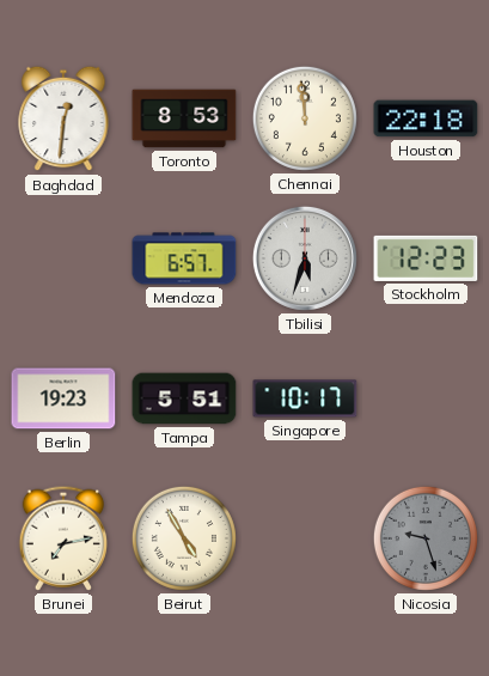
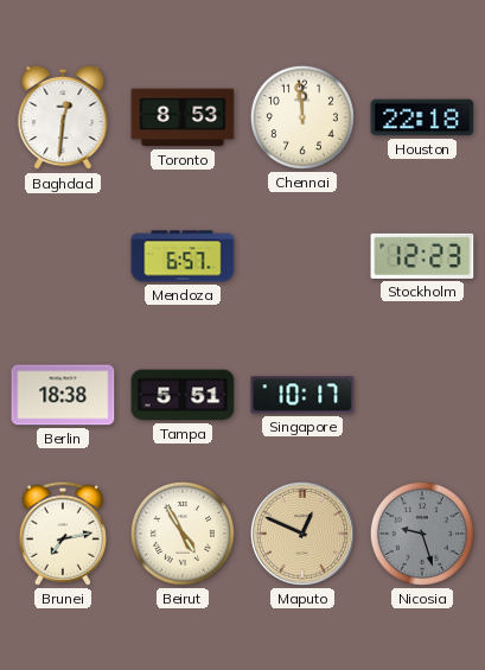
Tbilisi: 5:33 -> none (305, 258)
Berlin: 19:23 -> 18:38 (63, 395)
Maputo: none -> 12:49 (302, 534)
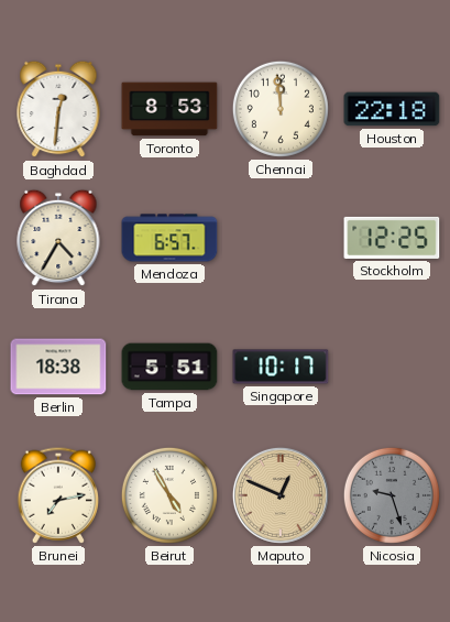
Tirana: none -> 4:35 (58, 238)
Stockholm: 12:23 -> 12:25 (392, 238)
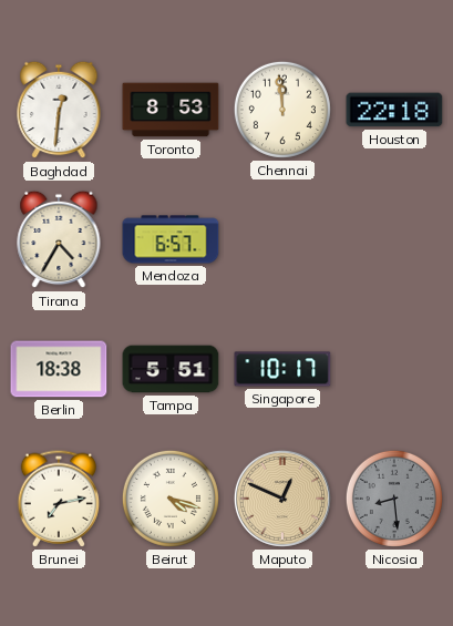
Stockholm: 12:25 -> none (392, 238)
Beirut: 4:55 -> 4:18 (171, 499)
Nicosia: 9:27 -> 8:29 (394, 499)
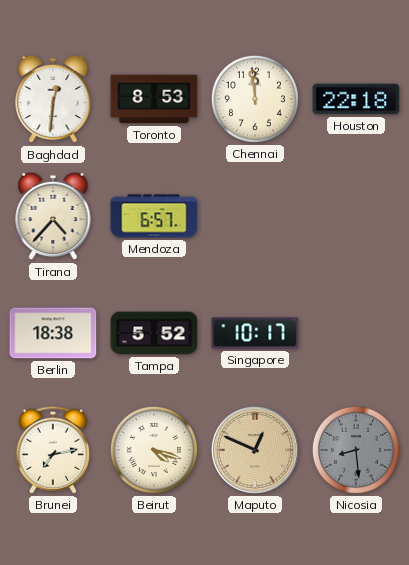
Tirana: 4:35 -> 4:37 (53, 216)
Tampa: 5:51 -> 5:52 (154, 333)
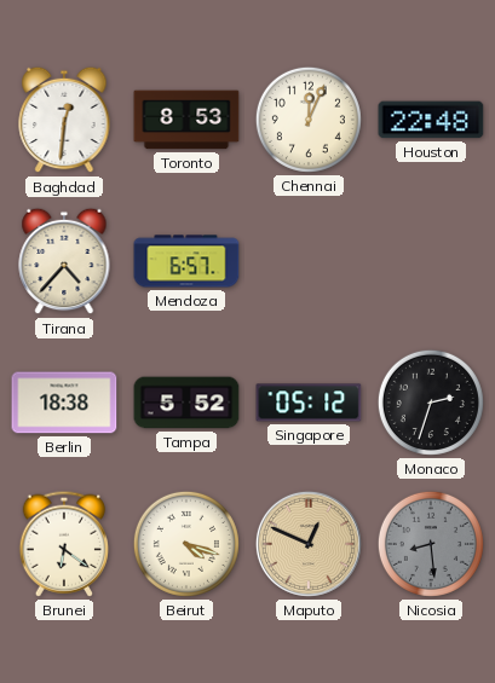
Chennai: 11:59 -> 12:04 (309, 120)
Houston: 22:18 -> 22:48 (431, 120)
Singapore: 10:17 -> 05:12 (309, 403)
Monaco: none -> 2:33 (431, 403)
Brunei: 7:13 -> 6:21 (64, 544)
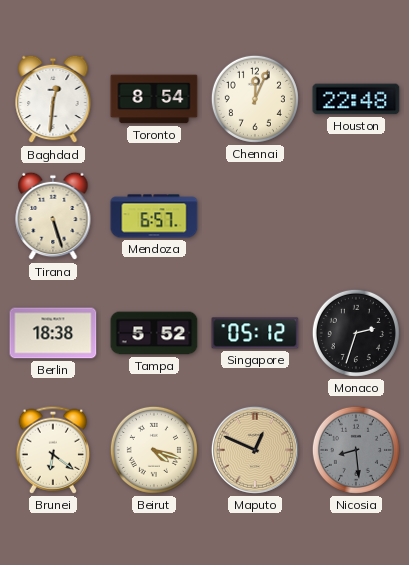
Toronto: 8:53 -> 8:54 (154, 99)
Tirana: 4:37 -> 5:27 (53, 216)
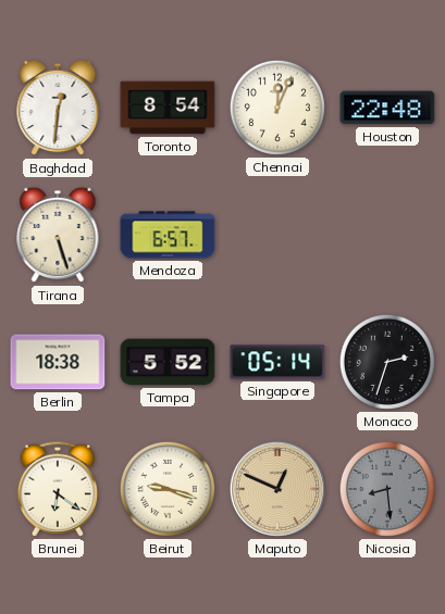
Singapore: 05:12 -> 05:14 (277, 362)
Beirut: 4:18 -> 9:18 (168, 489)
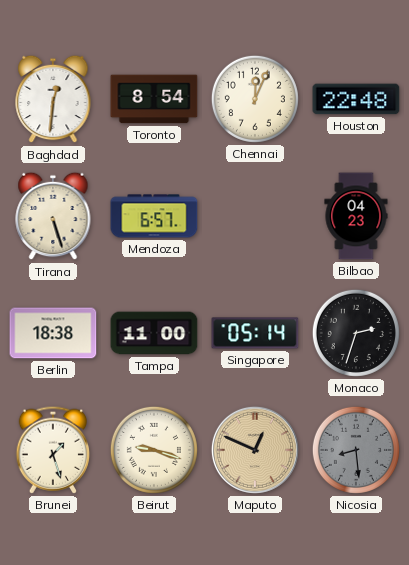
Bilbao: none -> 04:23 (356, 216)
Tampa: 5:52 -> 11:00 (154, 333)
Brunei: 6:21 -> 1:27 (53, 450)
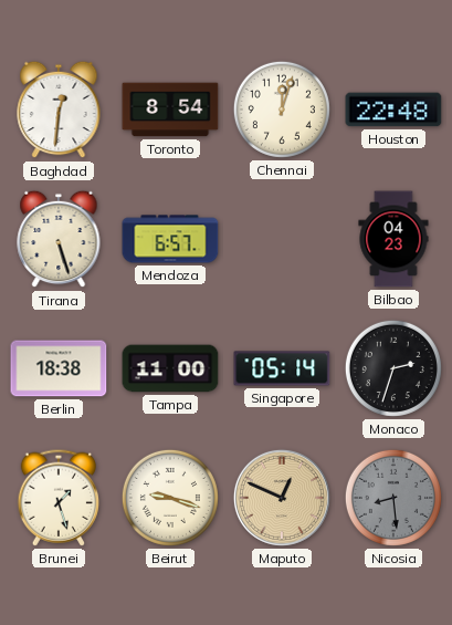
Chennai: 12:04 -> 12:03 (282, 110)
